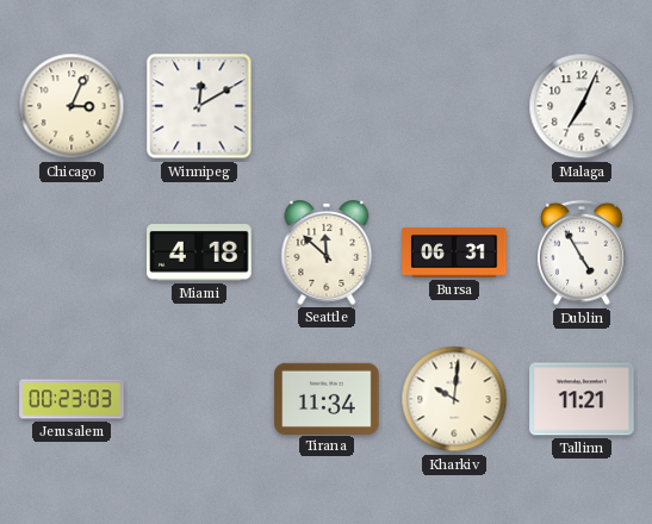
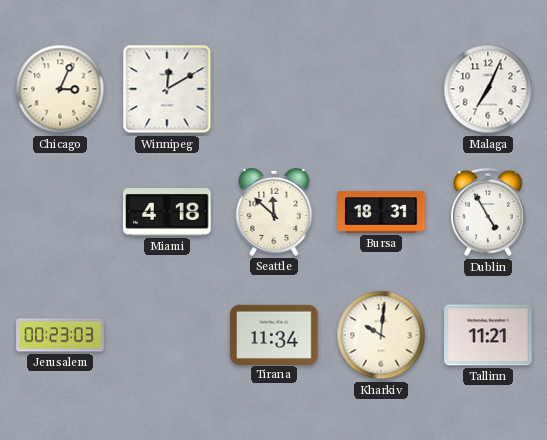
Bursa: 06:31 -> 18:31 (381, 212)
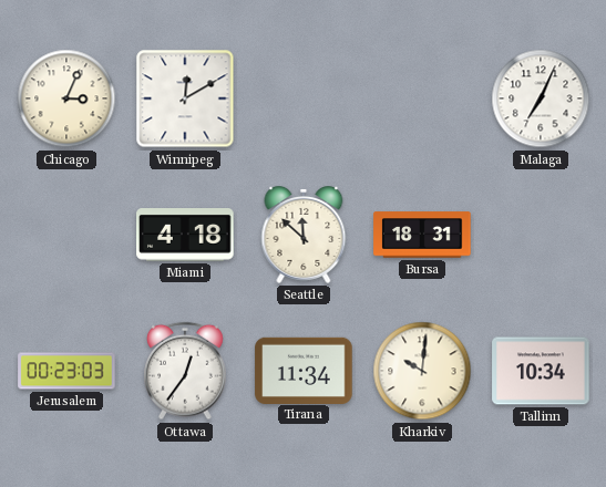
Dublin: 4:55 -> none (489, 212)
Ottawa: none -> 12:36 (186, 371)
Tallinn: 11:21 -> 10:34 (541, 371)
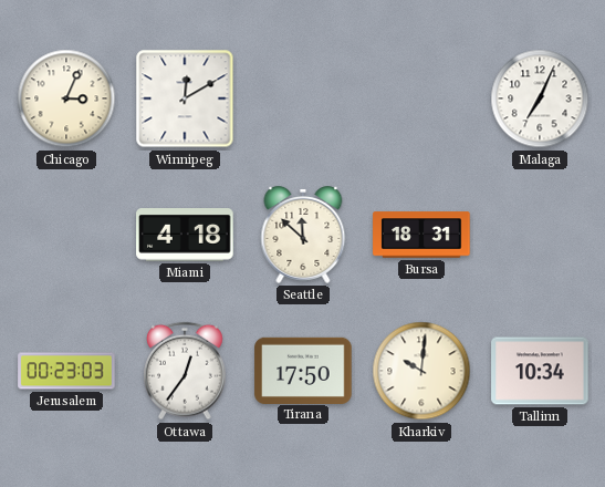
Tirana: 11:34 -> 17:50 (303, 370)
